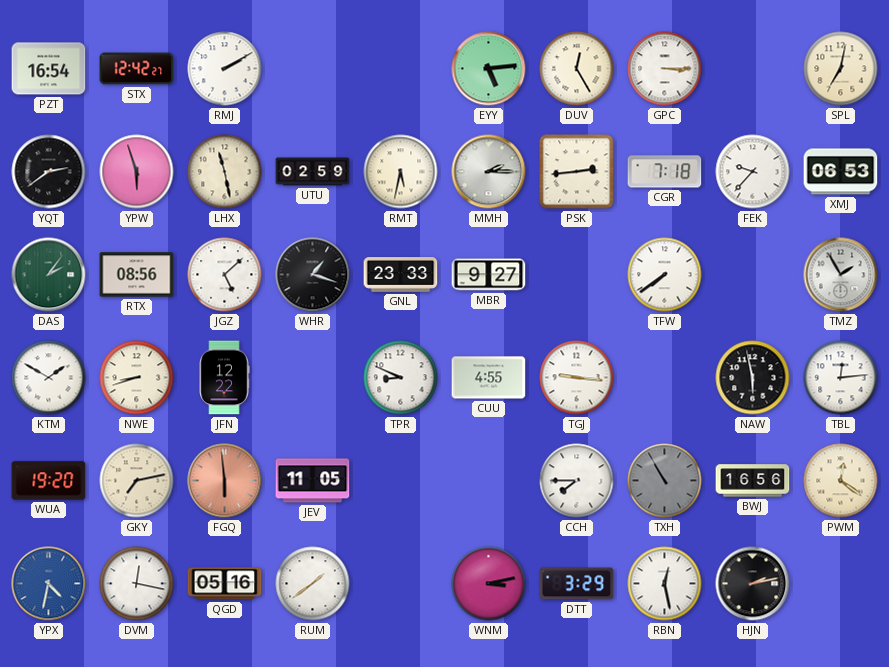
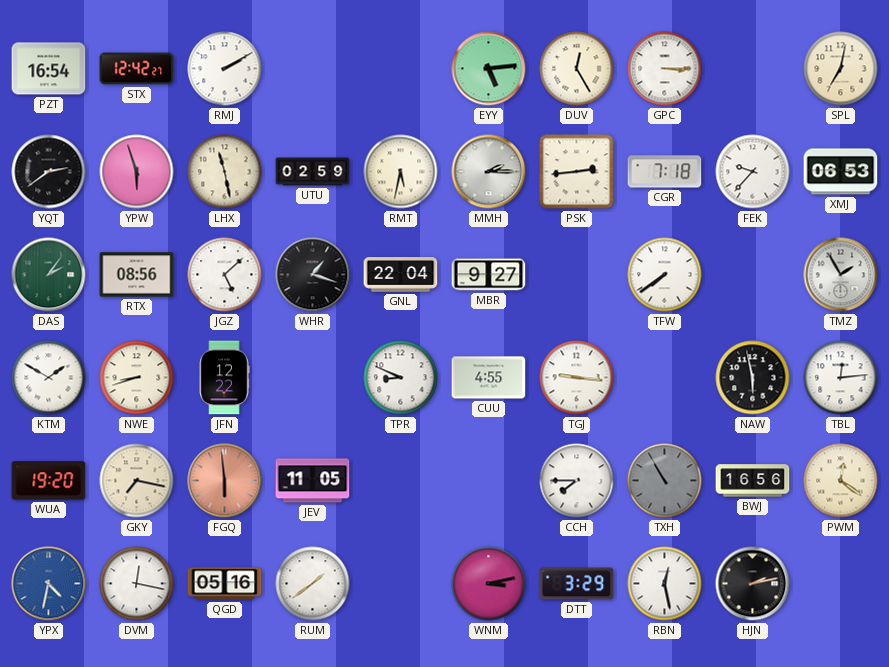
GNL: 23:33 -> 22:04 (401, 275)
GKY: 7:13 -> 7:17 (137, 481)
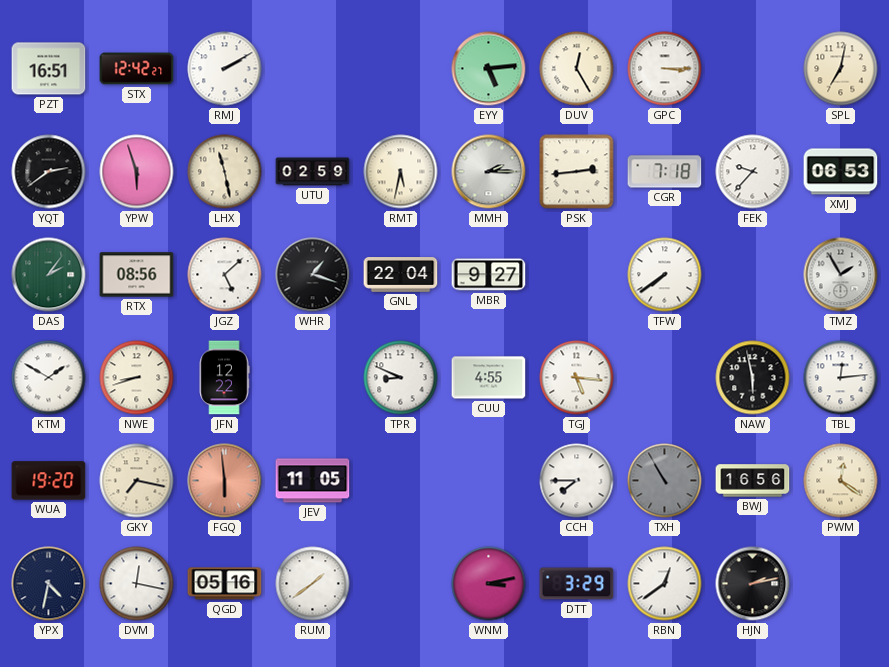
PZT: 16:54 -> 16:51 (49, 69)
TGJ: 9:16 -> 5:16 (577, 378)
YPX dial: blue -> navy (49, 584)
RBN: 12:28 -> 12:39 (665, 584)
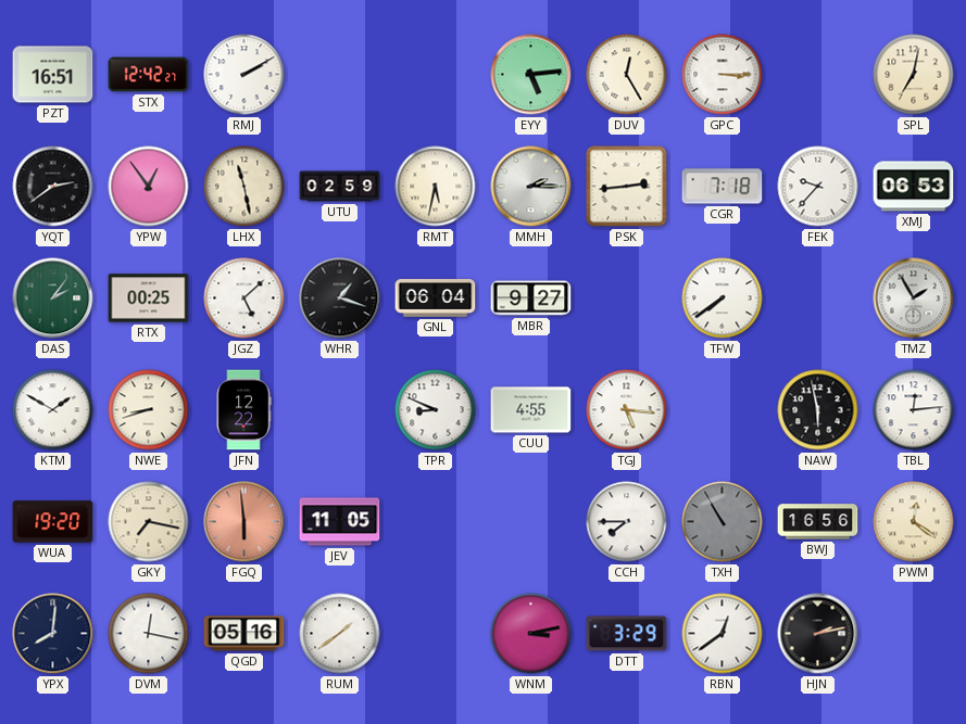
YPW: 5:57 -> 12:54 (149, 187)
RTX: 08:56 -> 00:25 (149, 299)
GNL: 22:04 -> 06:04 (436, 299)
YPX: 4:32 -> 8:01 (53, 634)
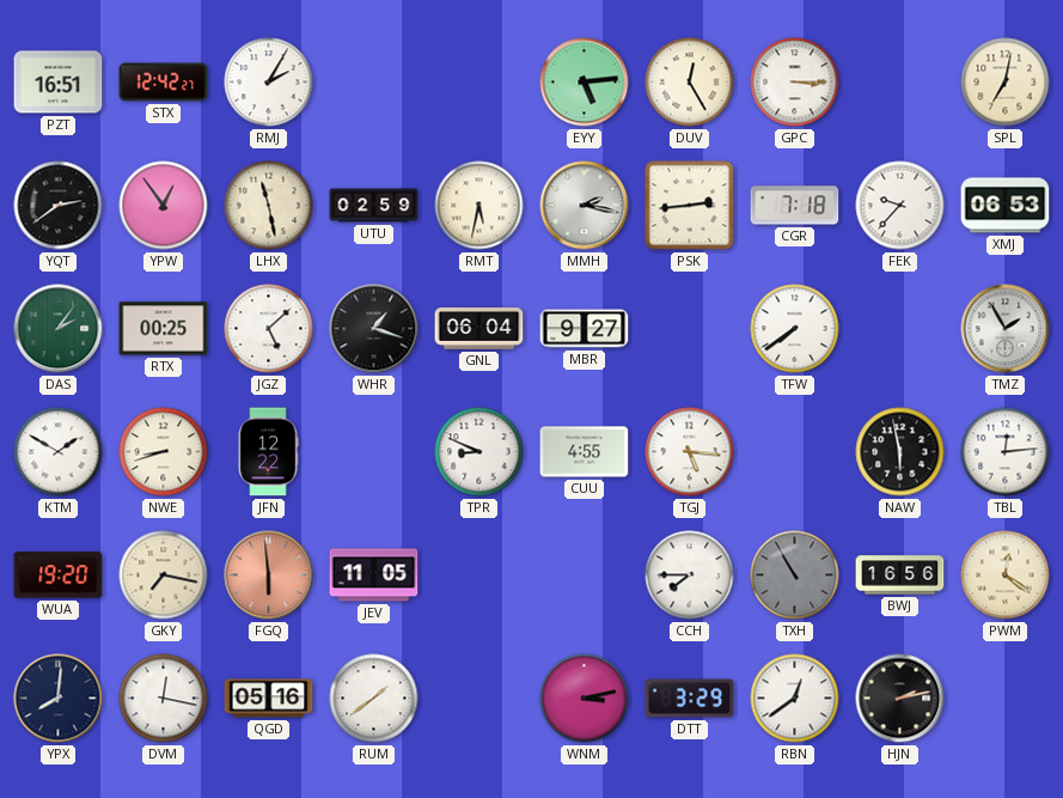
RMJ: 2:10 -> 2:05 (269, 83)
MMH: 2:15 -> 2:17 (585, 206)
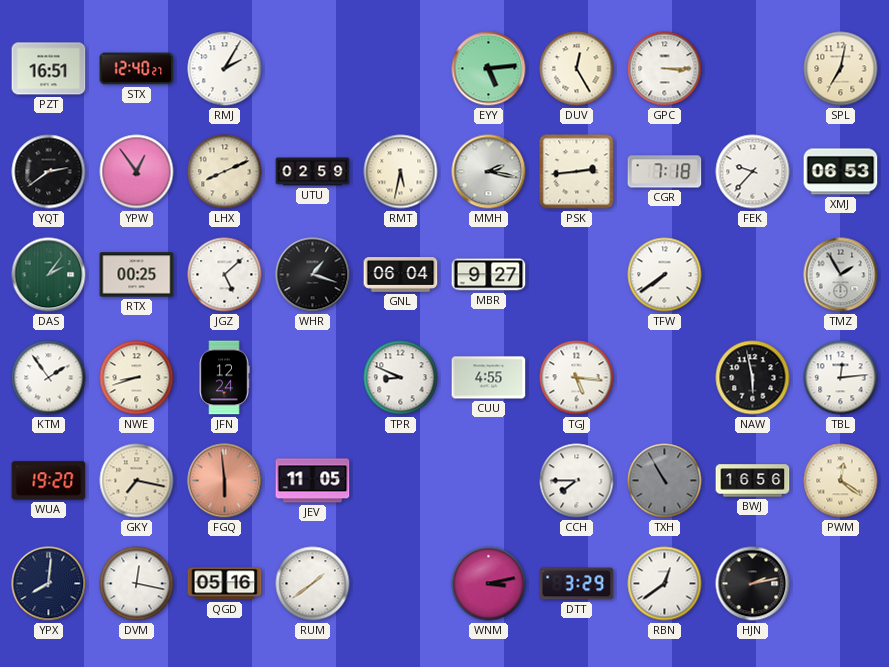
STX: 12:42 -> 12:40 (137, 69)
LHX: 11:28 -> 8:11 (225, 172)
KTM: 1:50 -> 1:54 (49, 378)
JFN: 12:22 -> 12:24 (224, 378)
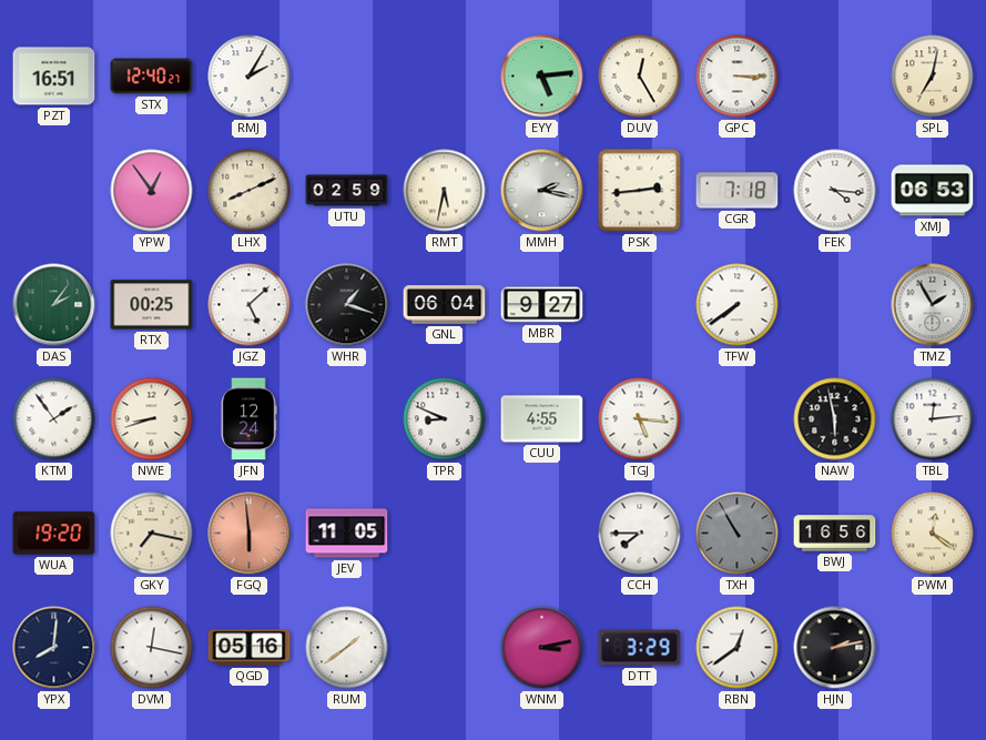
YQT: 2:39 -> none (49, 172)
FEK: 9:37 -> 4:16 (835, 191)
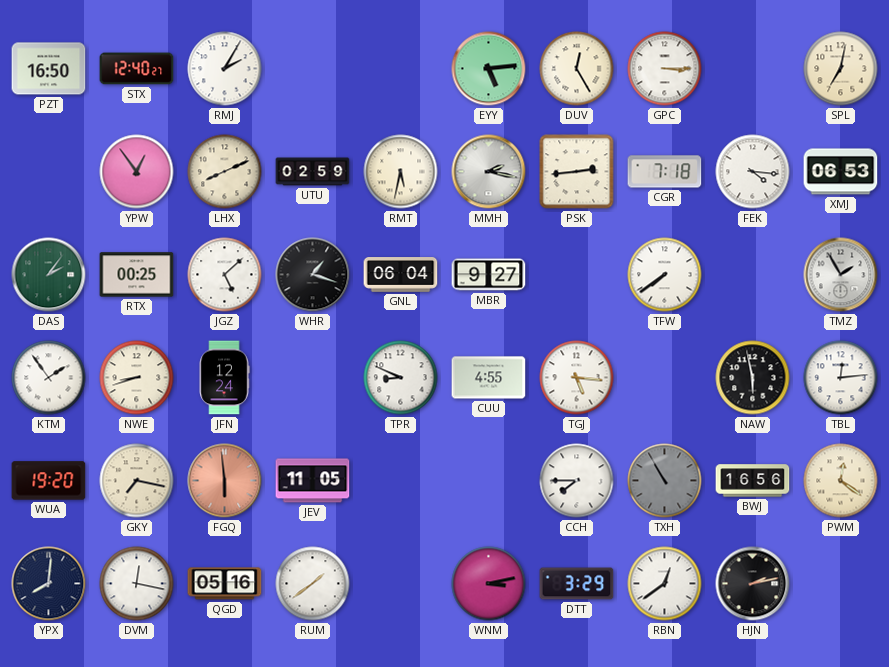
PZT: 16:51 -> 16:50 (49, 69)
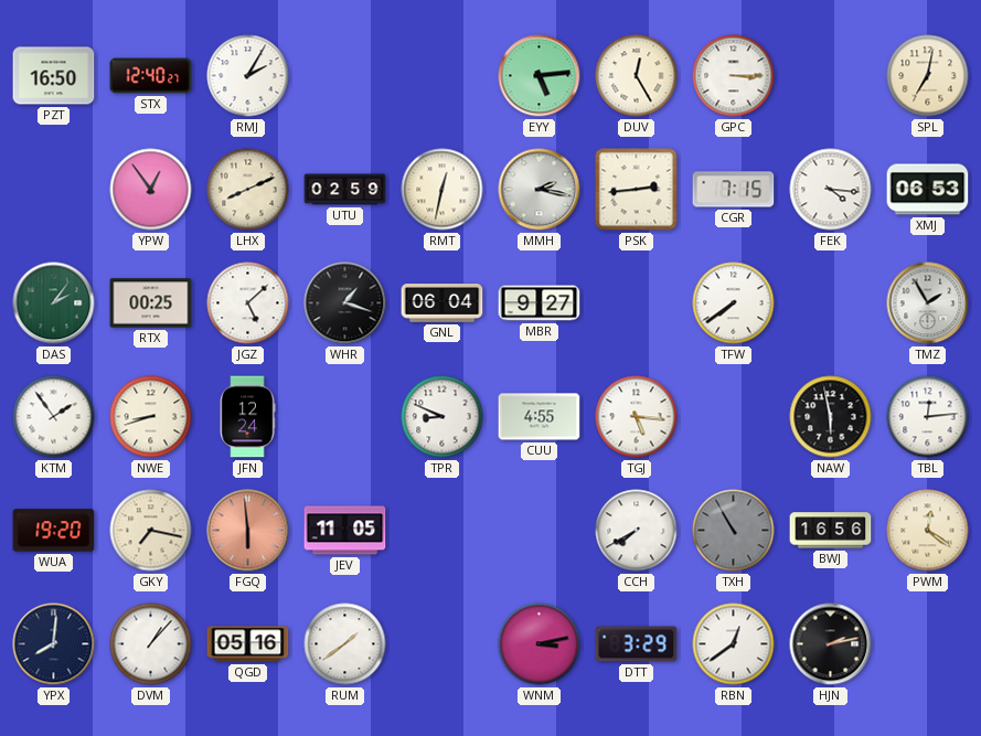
RMT: 5:32 -> 12:32 (442, 190)
CGR: 7:18 -> 7:15 (734, 190)
CCH: 7:45 -> 7:40 (637, 531)
DVM: 12:17 -> 1:07 (151, 644)
